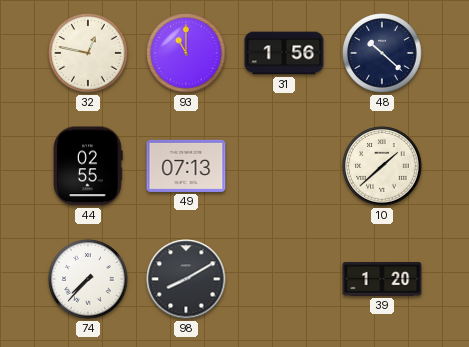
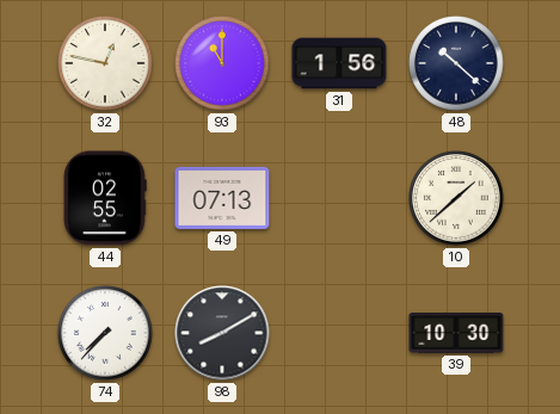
39: 1:20 -> 10:30 (456, 333)
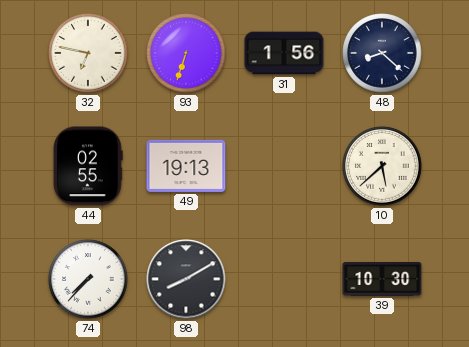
32: 12:47 -> 6:47 (88, 53)
93: 11:00 -> 6:33 (186, 53)
48: 10:22 -> 8:22 (382, 53)
49: 07:13 -> 19:13 (186, 166)
10: 1:38 -> 5:38 (382, 166)
